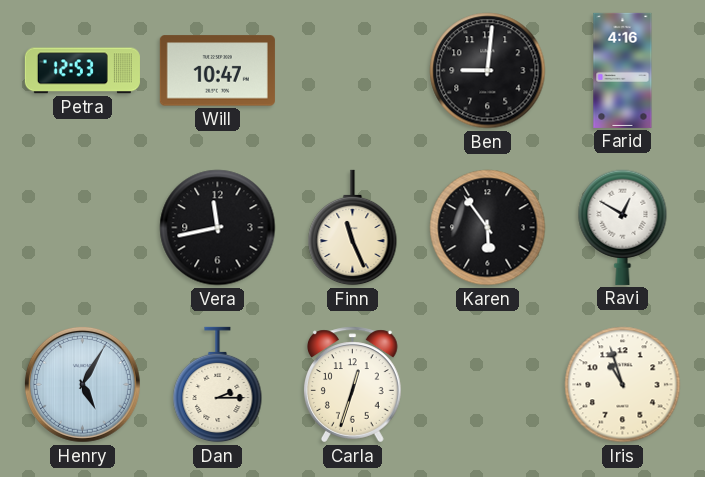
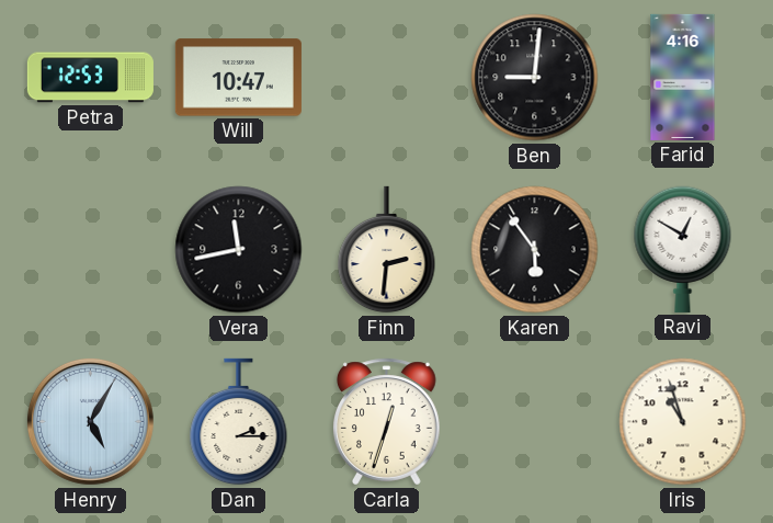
Finn: 11:26 -> 2:31 (387, 250)
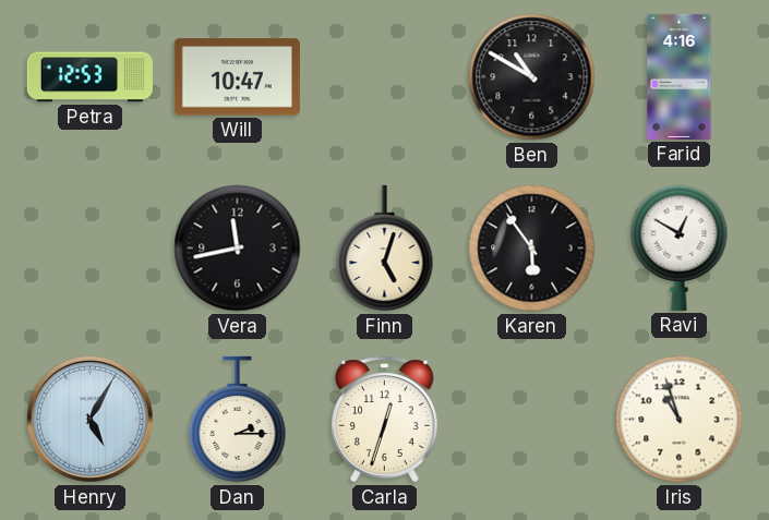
Ben: 9:01 -> 10:50 (532, 77)
Finn: 2:31 -> 5:03 (385, 249)
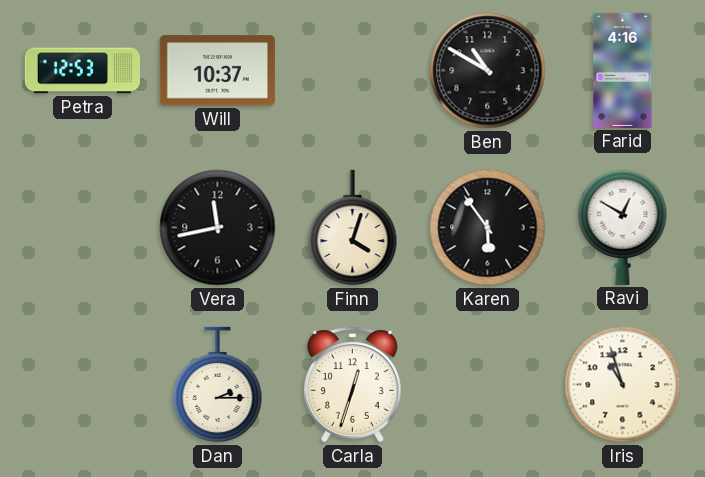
Will: 10:47 -> 10:37 (217, 71)
Finn: 5:03 -> 4:03 (353, 228)
Henry: 5:05 -> none (89, 419)
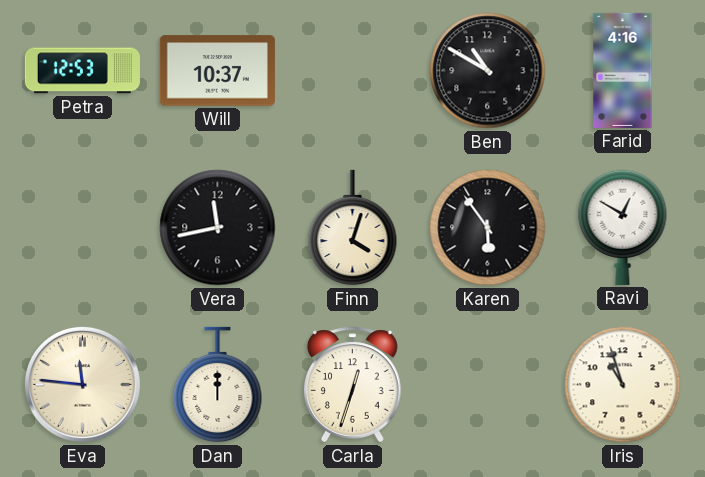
Eva: none -> 11:46 (82, 384)
Dan: 2:15 -> 12:00 (218, 385)
